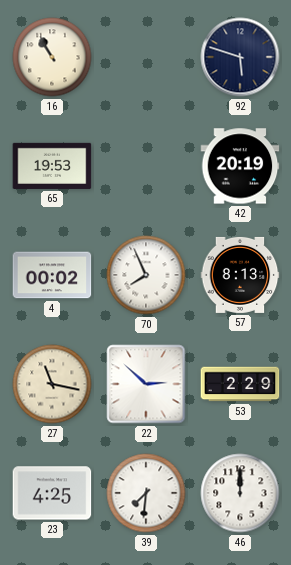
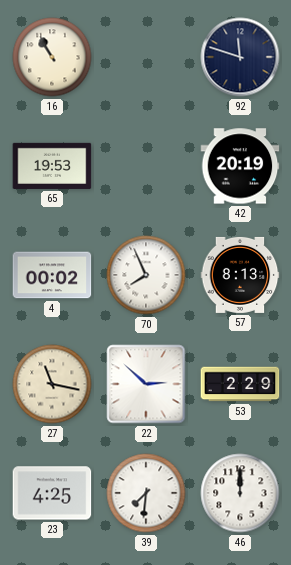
92: 5:48 -> 11:48 (240, 57)
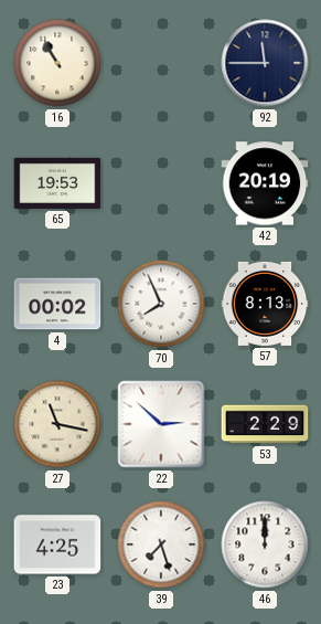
92: 11:48 -> 11:45 (265, 63)
39: 7:31 -> 7:27 (161, 544)
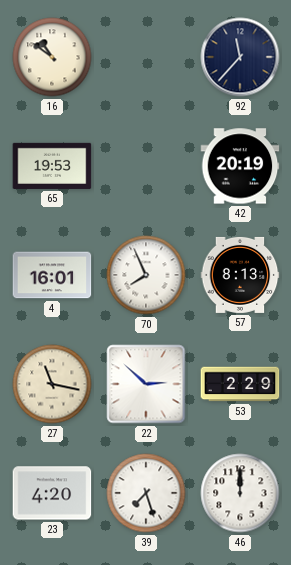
16: 10:55 -> 10:51 (52, 57)
92: 11:45 -> 11:37 (240, 57)
4: 00:02 -> 16:01 (52, 275)
23: 4:25 -> 4:20 (52, 493)
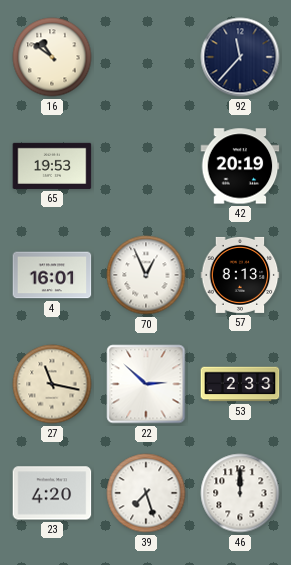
70: 7:56 -> 12:56 (146, 275)
53: 2:29 -> 2:33 (240, 384)
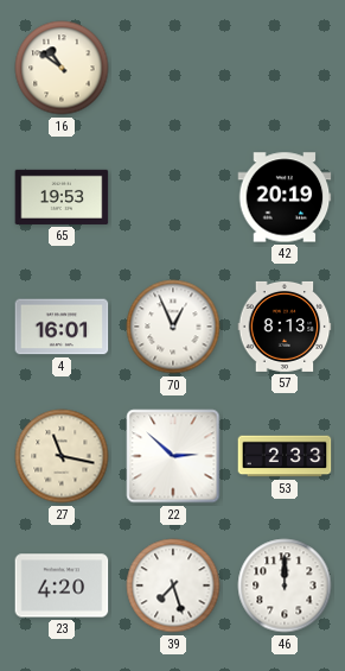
92: 11:37 -> none (240, 57)
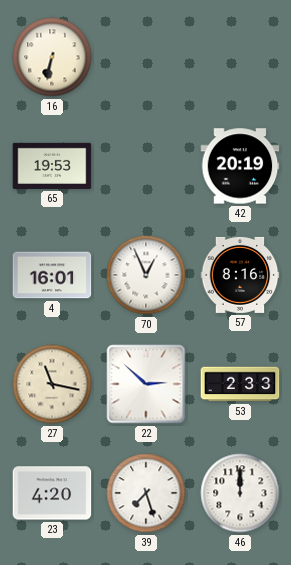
16: 10:51 -> 6:32 (52, 57)
57: 8:13 -> 8:16 (240, 275)
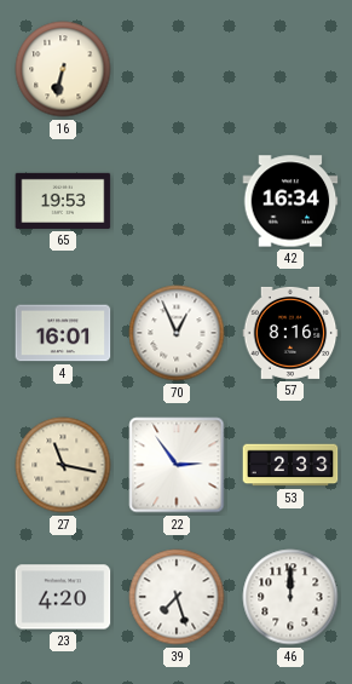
42: 20:19 -> 16:34 (290, 201)
22: 2:52 -> 2:54 (177, 465)
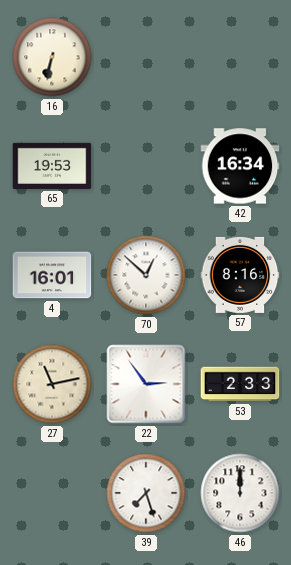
70: 12:56 -> 12:52 (146, 275)
27: 11:17 -> 11:13 (52, 384)
23: 4:20 -> none (63, 597)
